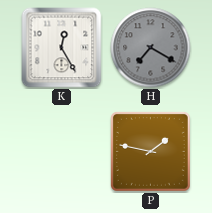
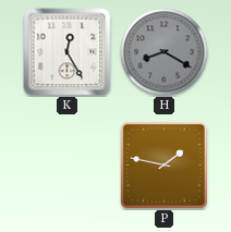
H: 7:20 -> 8:20 (165, 52)
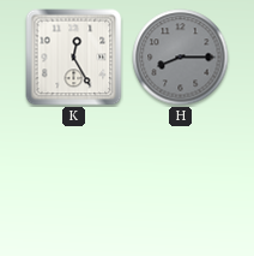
H: 8:20 -> 8:15 (181, 58)
P: 1:47 -> none (163, 164)
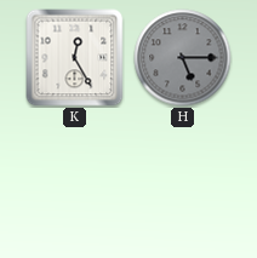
H: 8:15 -> 5:15 (183, 58)
